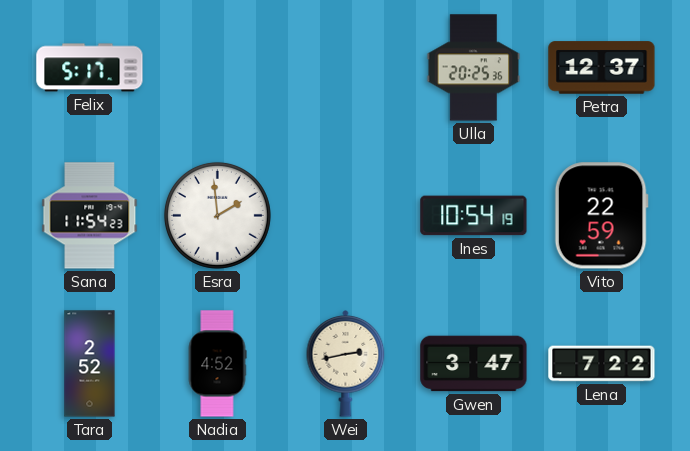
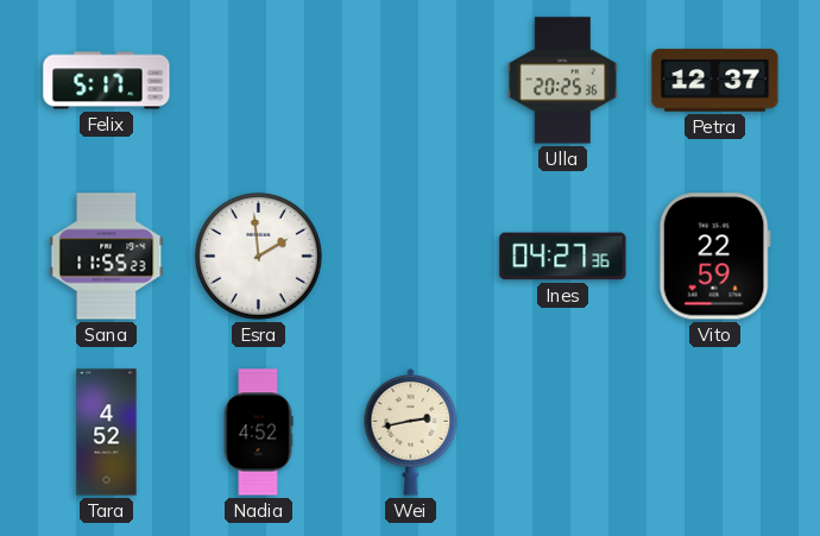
Sana: 11:54 -> 11:55 (107, 257)
Ines: 10:54 -> 04:27 (563, 257)
Tara: 2:52 -> 4:52 (107, 433)
Gwen: 3:47 -> none (474, 364)
Lena: 7:22 -> none (602, 364)
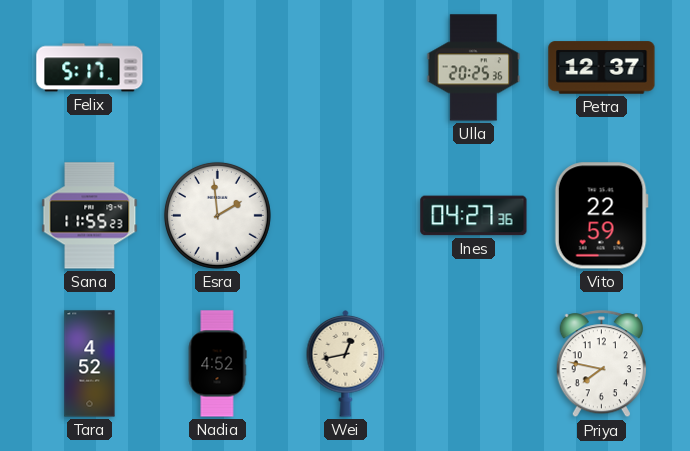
Wei: 2:43 -> 12:43 (346, 364)
Priya: none -> 7:47 (601, 364)
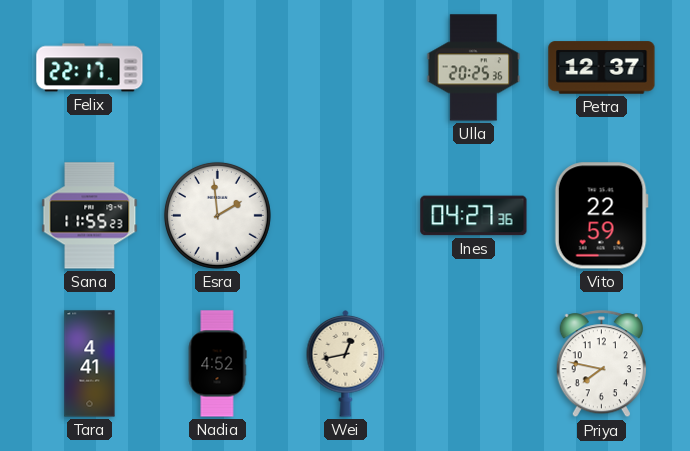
Felix: 5:17 -> 22:17 (90, 68)
Tara: 4:52 -> 4:41 (90, 364)
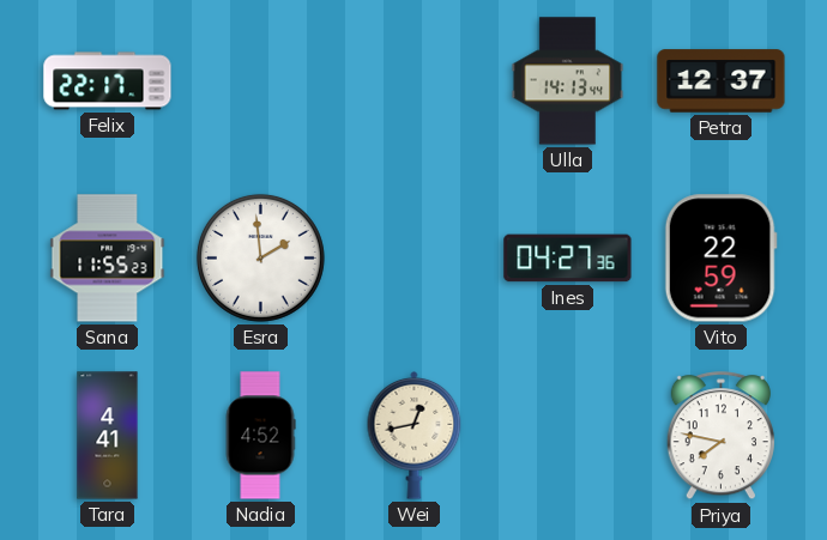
Ulla: 20:25 -> 14:13 (568, 81)
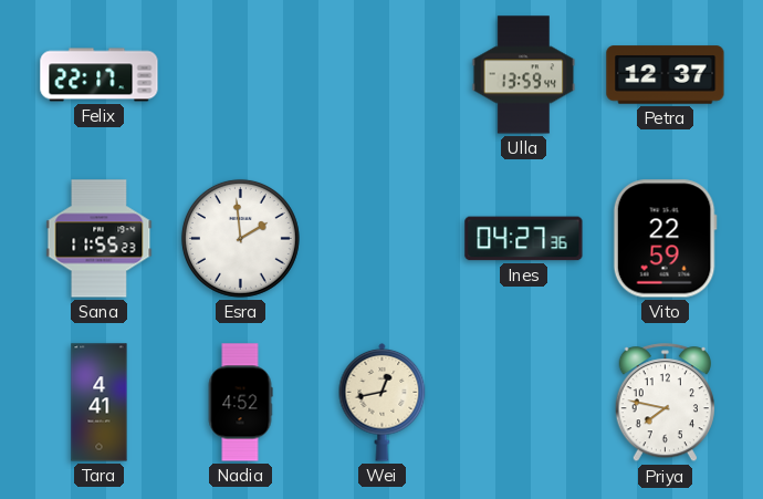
Ulla: 14:13 -> 13:59 (524, 75)
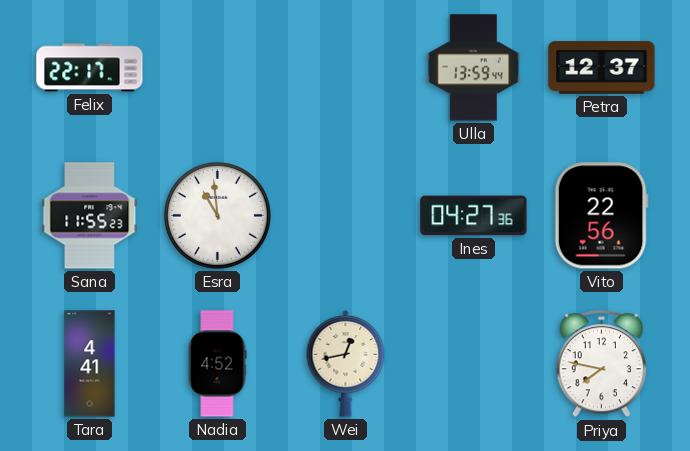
Esra: 1:59 -> 10:59 (217, 215)
Vito: 22:59 -> 22:56 (601, 216)
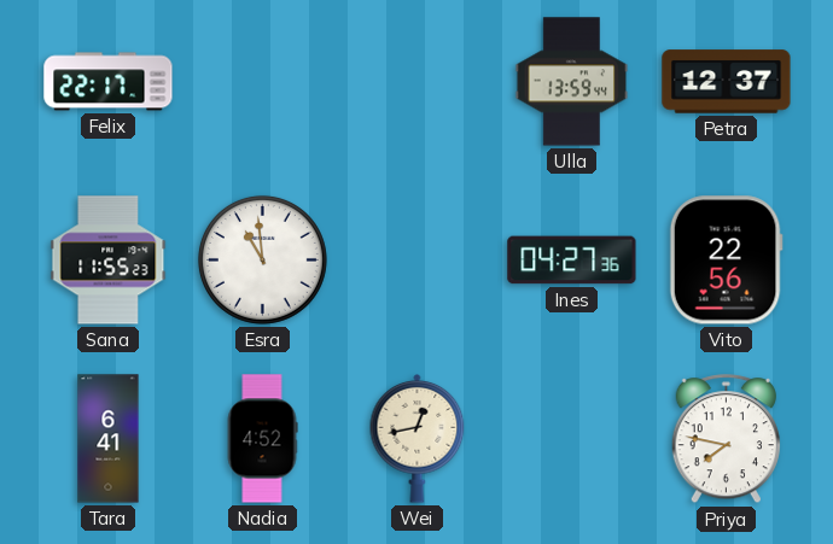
Tara: 4:41 -> 6:41 (109, 439)
